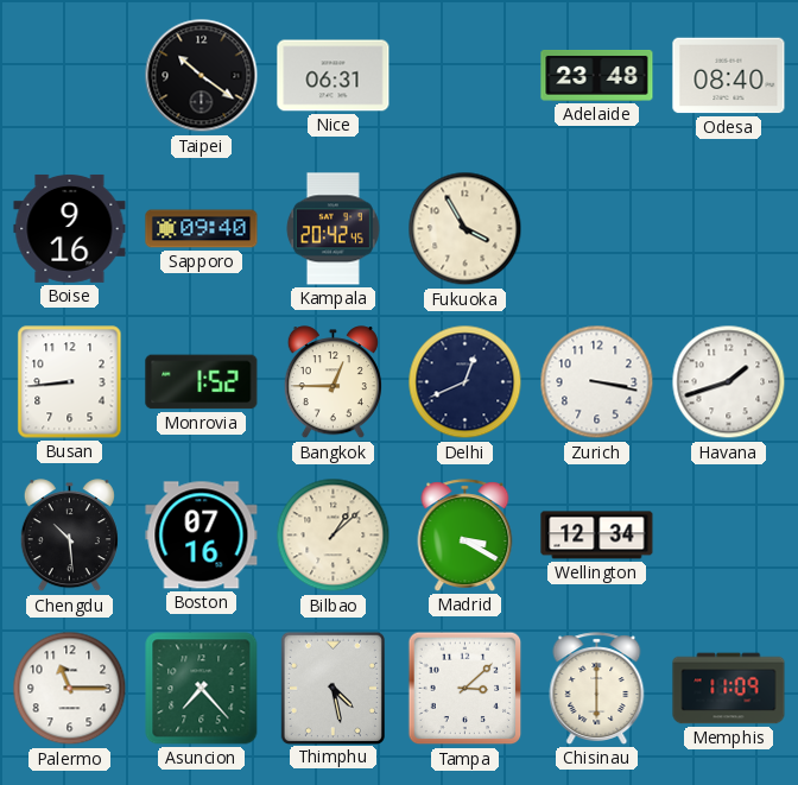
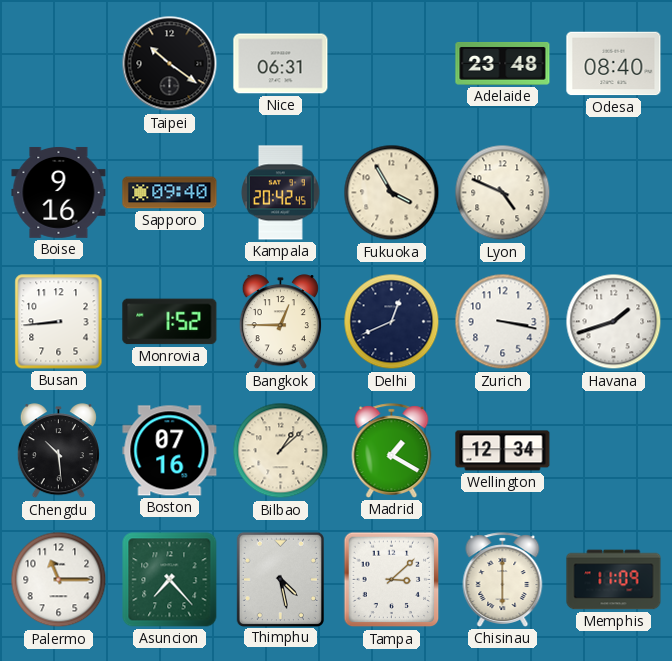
Lyon: none -> 4:49 (503, 193)
Madrid: 3:20 -> 1:20 (392, 451)
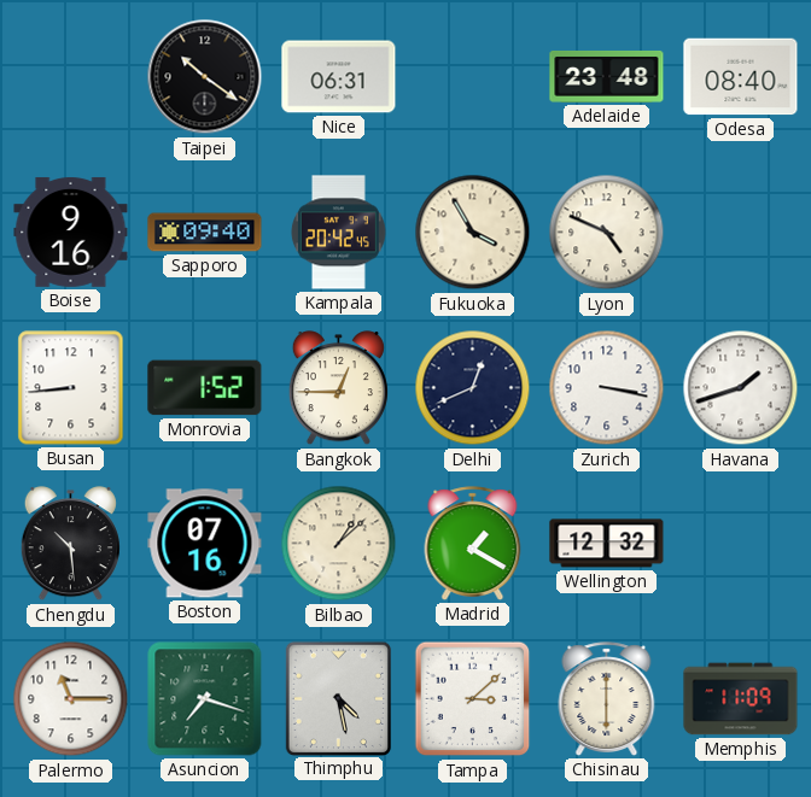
Wellington: 12:34 -> 12:32 (607, 544)
Asuncion: 7:23 -> 7:18 (205, 699)
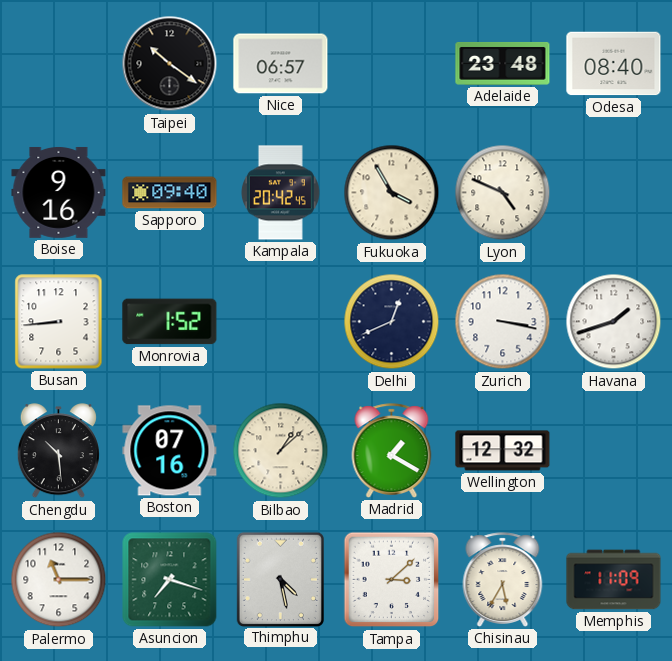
Nice: 06:31 -> 06:57 (281, 64)
Bangkok: 12:45 -> none (338, 388)
Chisinau: 6:00 -> 5:35 (503, 580)
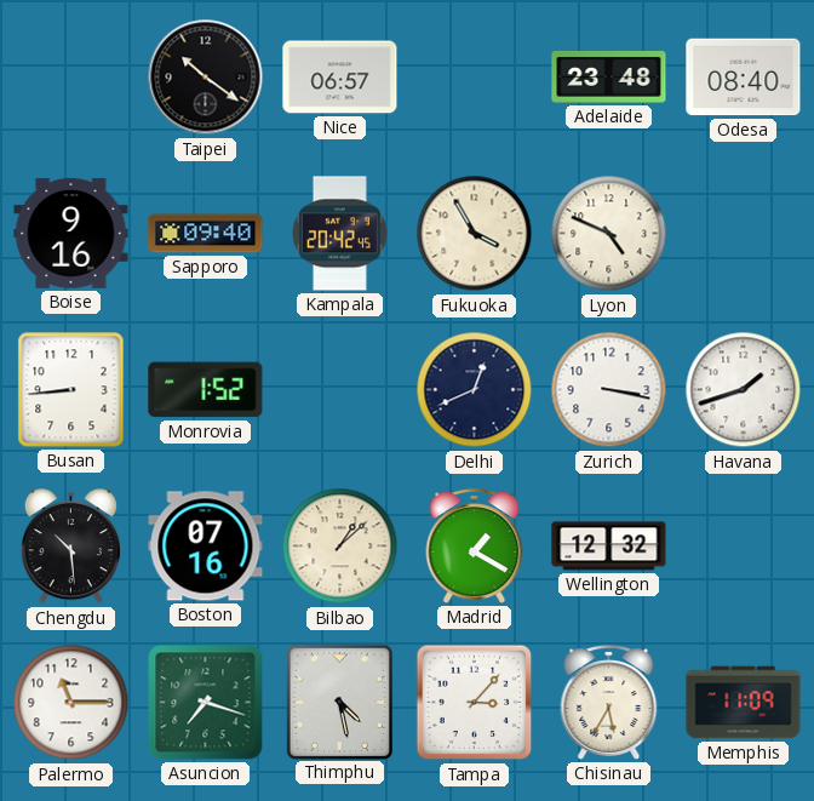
Tampa: 3:08 -> 3:07 (475, 703)
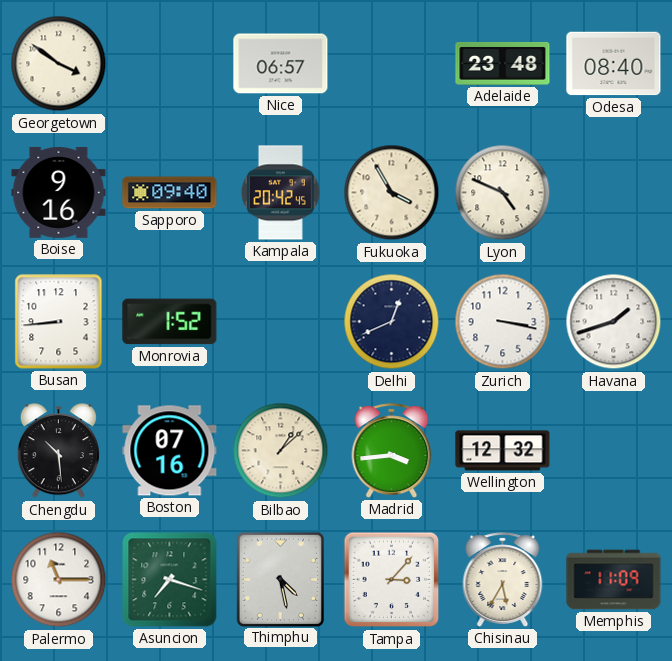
Georgetown: none -> 3:51 (59, 64)
Taipei: 10:21 -> none (206, 78)
Madrid: 1:20 -> 3:44 (392, 451)
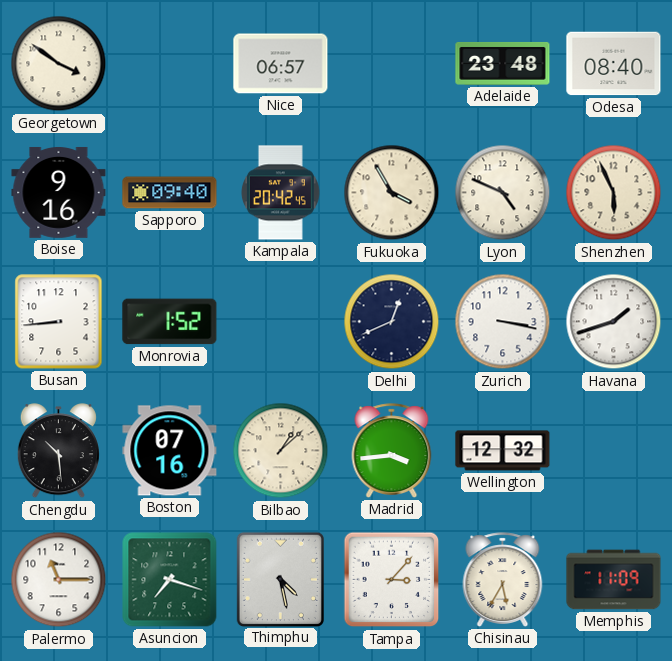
Shenzhen: none -> 5:56 (614, 193)
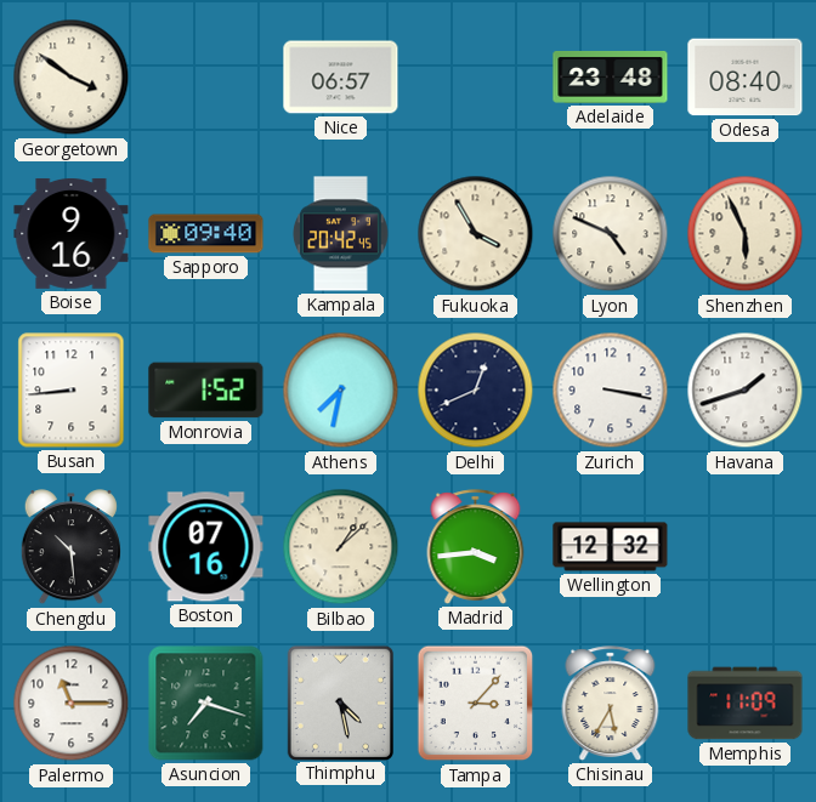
Athens: none -> 7:32 (341, 391)
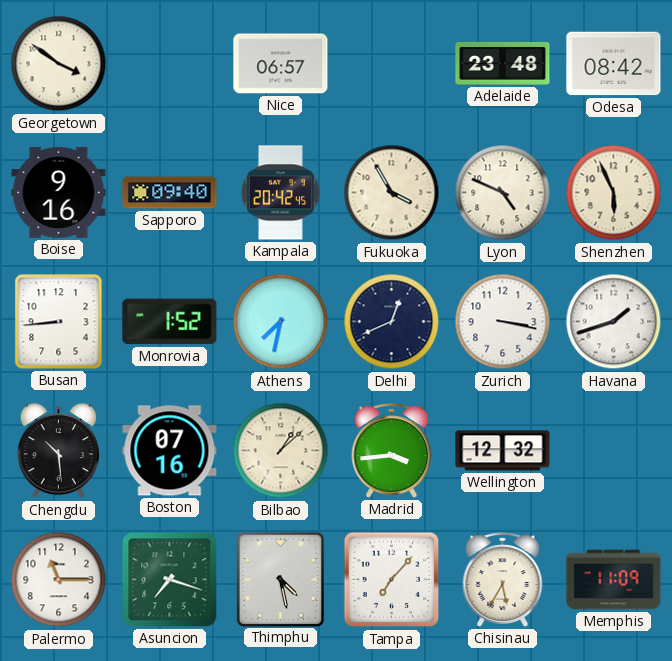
Odesa: 08:40 -> 08:42 (614, 64)
Tampa: 3:07 -> 7:07 (392, 580)
